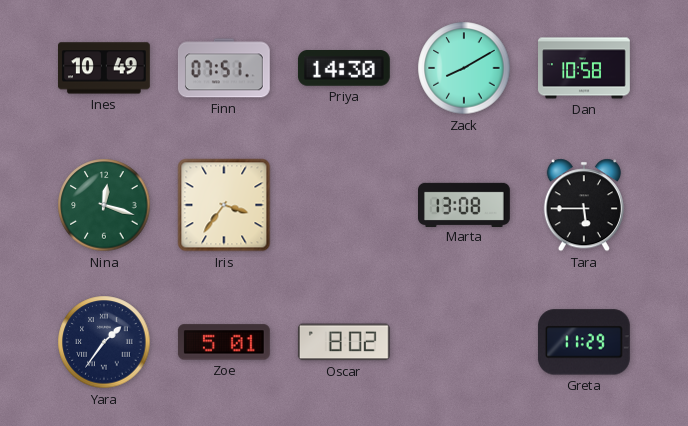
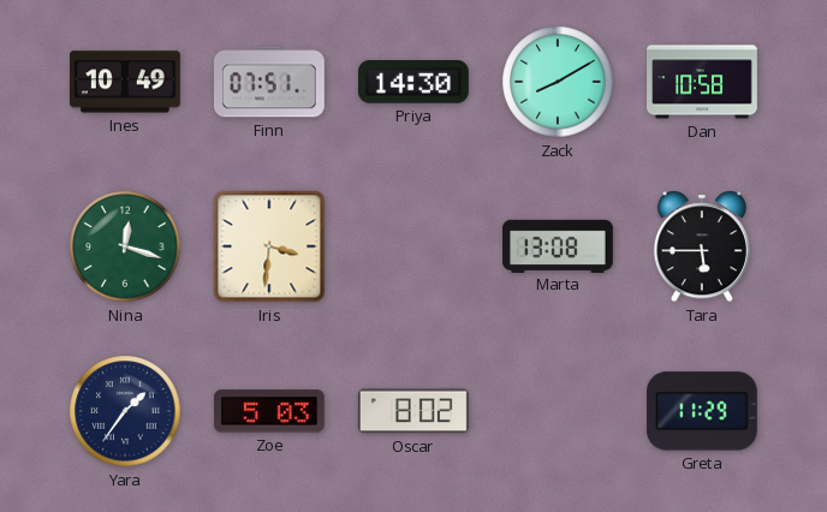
Iris: 3:36 -> 3:31 (269, 246)
Zoe: 5:01 -> 5:03 (269, 411)
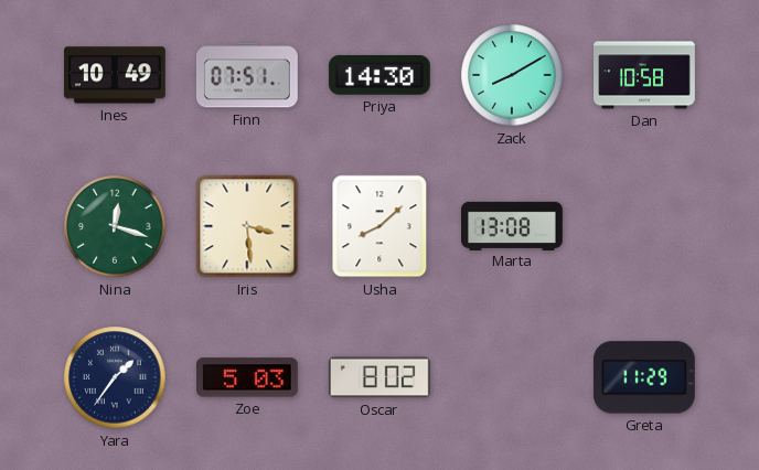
Iris: 3:31 -> 3:29 (247, 226)
Usha: none -> 8:08 (379, 226)
Tara: 5:45 -> none (702, 246)
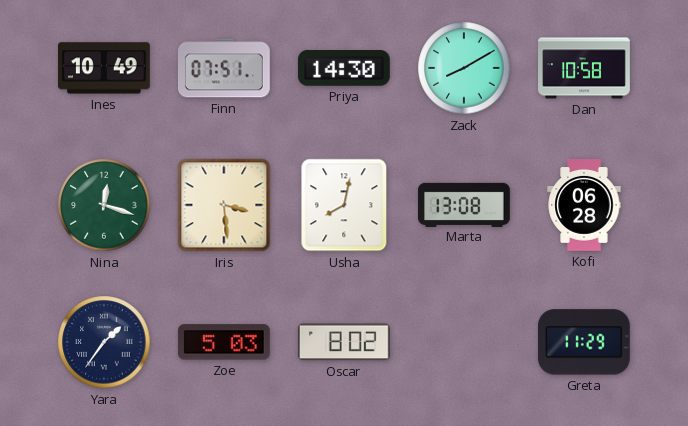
Usha: 8:08 -> 8:02 (344, 205)
Kofi: none -> 06:28 (584, 206)
